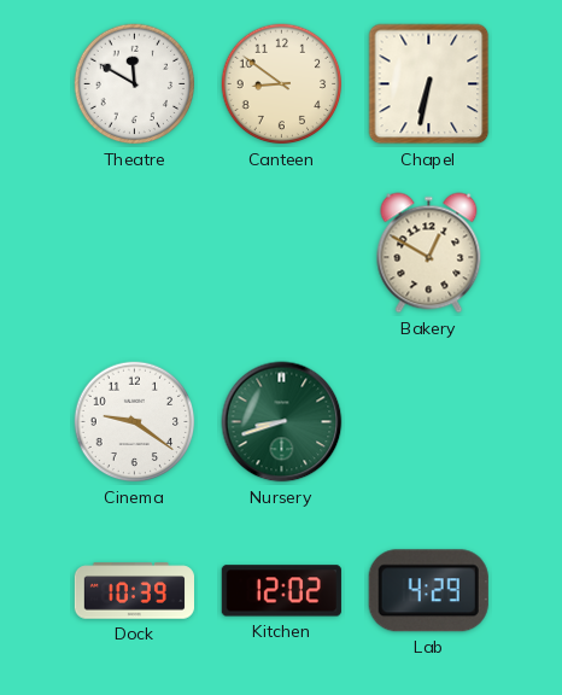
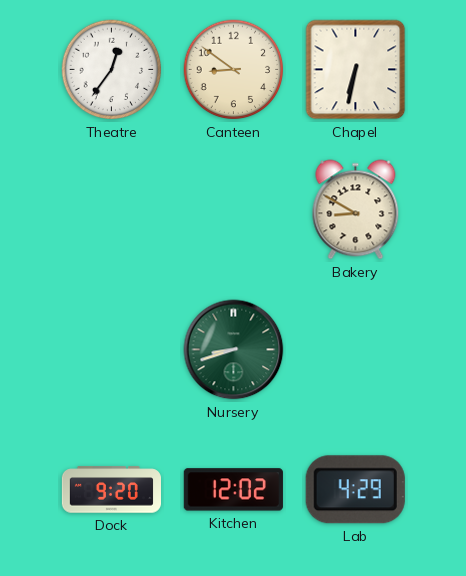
Theatre: 11:50 -> 12:36 (112, 70)
Bakery: 12:50 -> 8:50 (356, 210)
Cinema: 9:21 -> none (135, 422)
Dock: 10:39 -> 9:20 (111, 490)
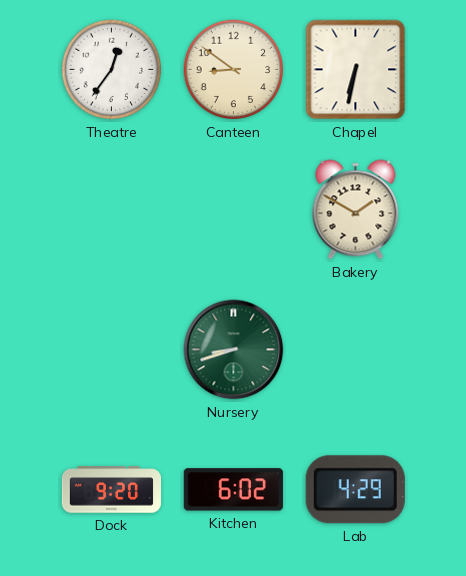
Bakery: 8:50 -> 1:50 (356, 210)
Kitchen: 12:02 -> 6:02 (233, 490)
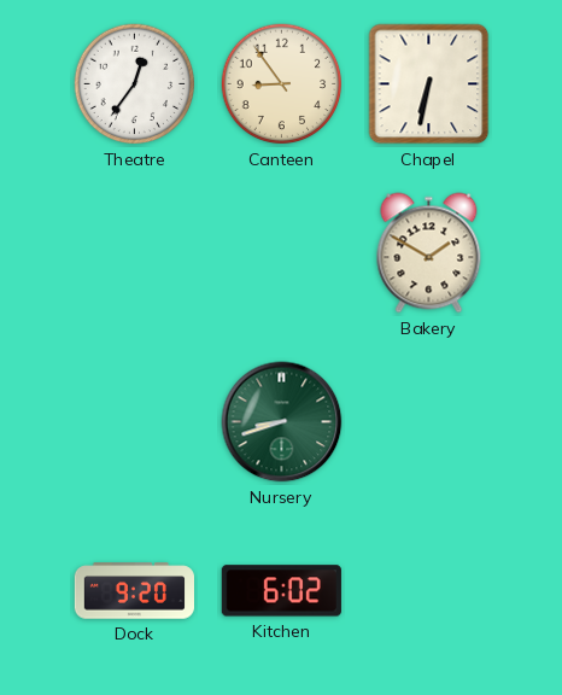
Canteen: 8:51 -> 8:54 (282, 84)
Lab: 4:29 -> none (355, 490)
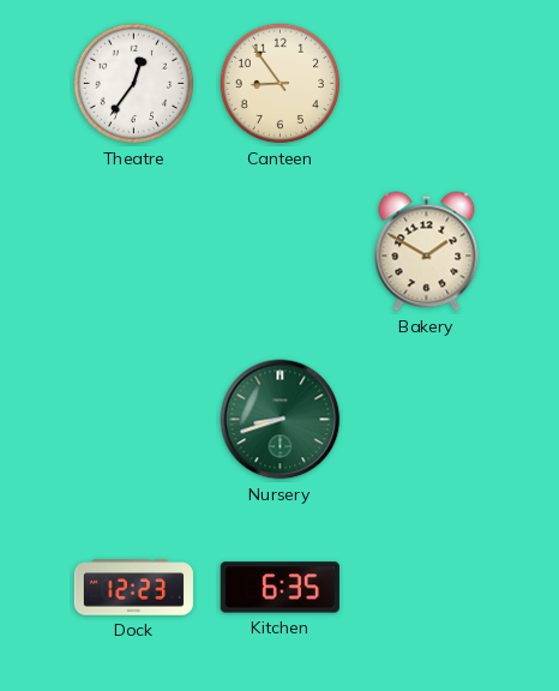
Chapel: 6:32 -> none (429, 84)
Dock: 9:20 -> 12:23 (133, 588)
Kitchen: 6:02 -> 6:35 (279, 588)
